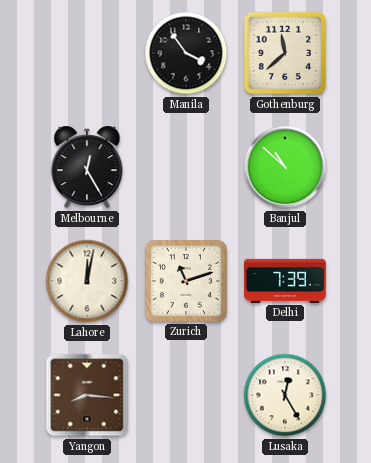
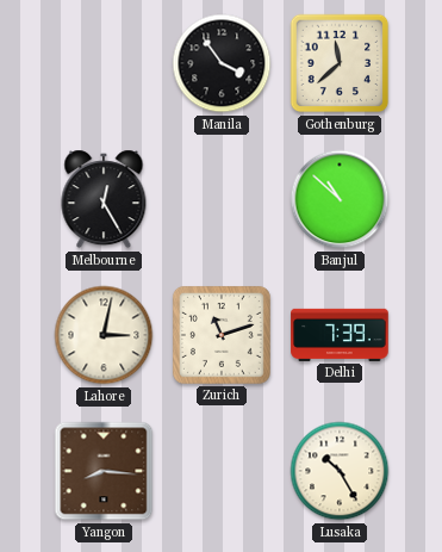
Lahore: 12:02 -> 3:02 (104, 335)
Lusaka: 12:25 -> 10:25 (340, 471)
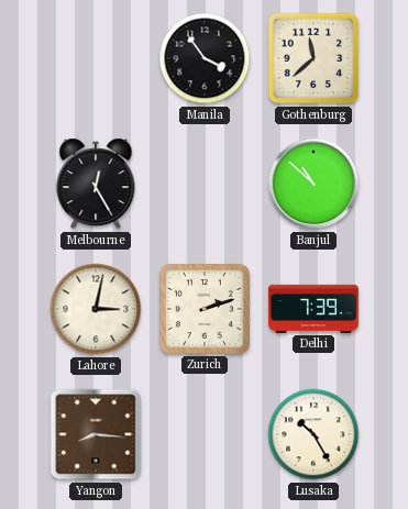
Zurich: 11:12 -> 2:12 (205, 309)
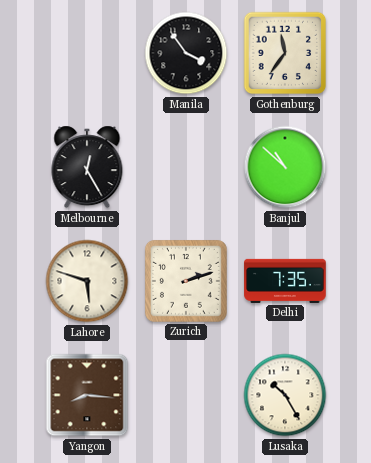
Gothenburg: 11:38 -> 11:36 (285, 53)
Lahore: 3:02 -> 5:48 (87, 281)
Delhi: 7:39 -> 7:35 (285, 281)
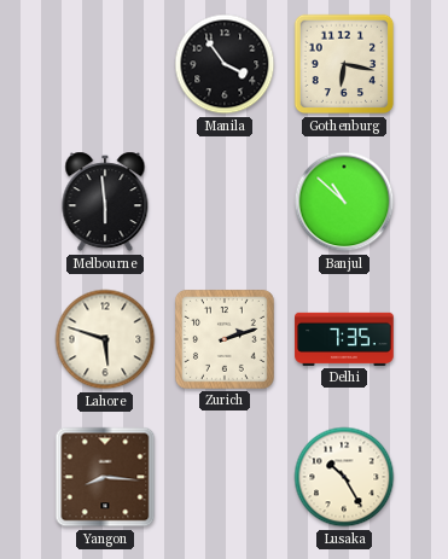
Gothenburg: 11:36 -> 6:17 (344, 64)
Melbourne: 12:25 -> 5:59 (105, 202)
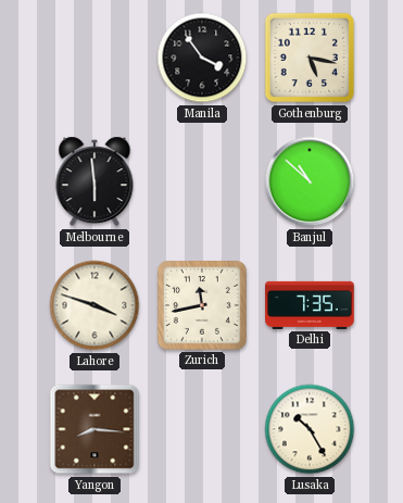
Gothenburg: 6:17 -> 5:17 (310, 58)
Lahore: 5:48 -> 3:48 (95, 305)
Zurich: 2:12 -> 11:43 (202, 305)
